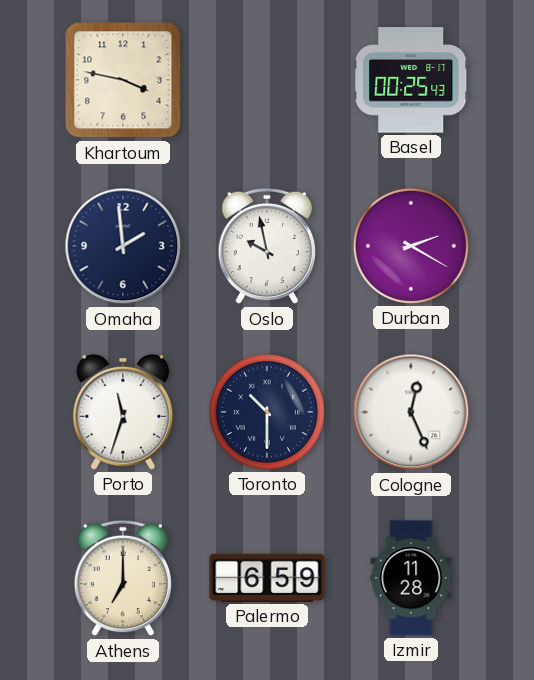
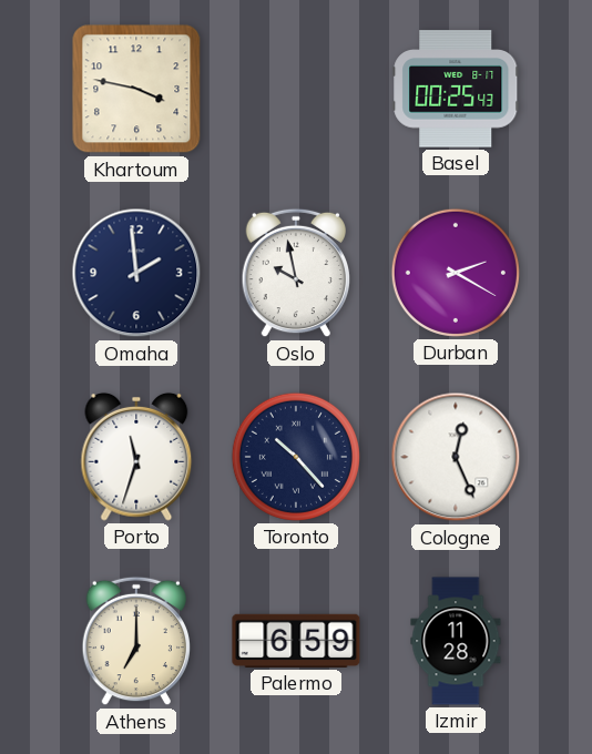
Toronto: 10:30 -> 10:23 (296, 457)
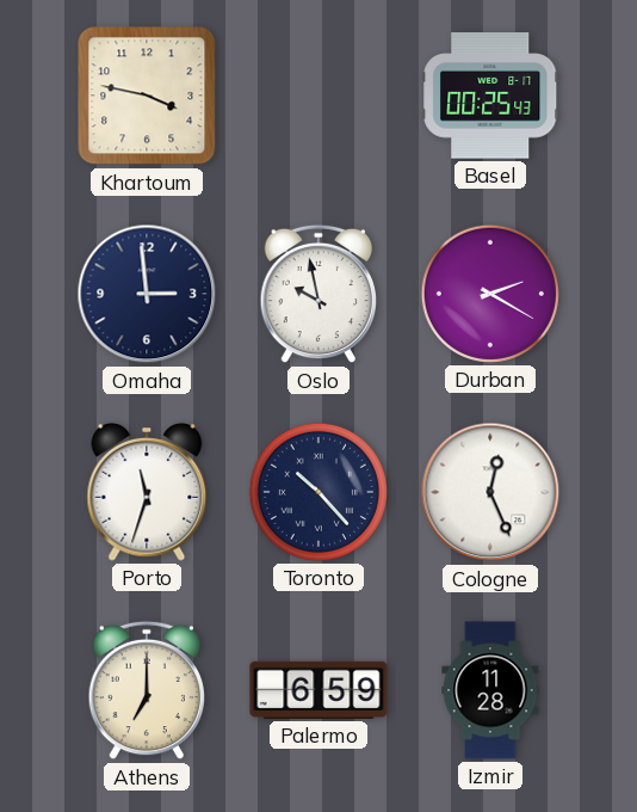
Omaha: 1:59 -> 2:59 (147, 294)
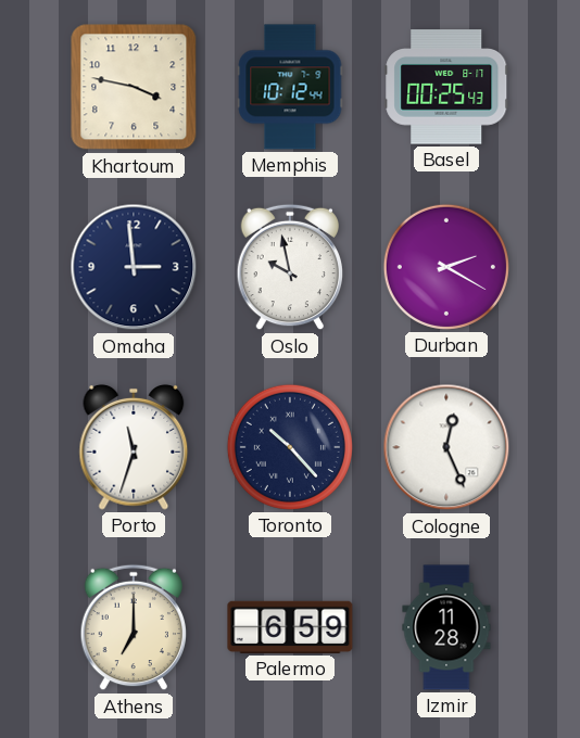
Memphis: none -> 10:12 (290, 87)
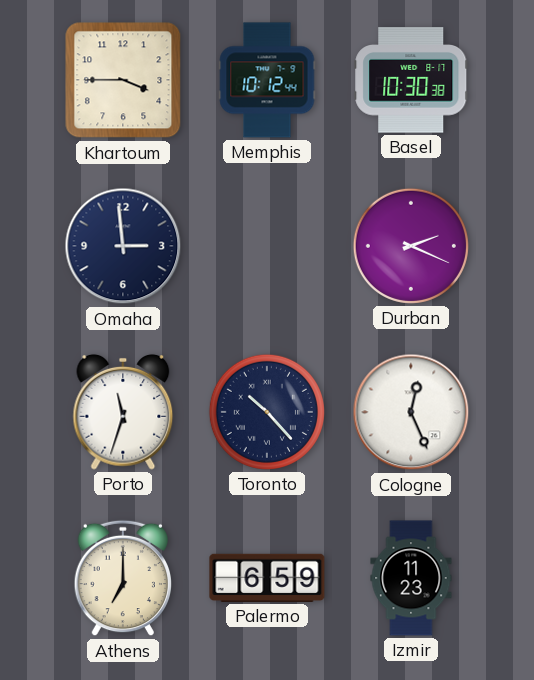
Khartoum: 3:47 -> 3:45 (123, 80)
Basel: 00:25 -> 10:30 (411, 80)
Oslo: 9:58 -> none (289, 267)
Durban: 2:20 -> 2:19 (411, 246)
Izmir: 11:28 -> 11:23 (411, 578)
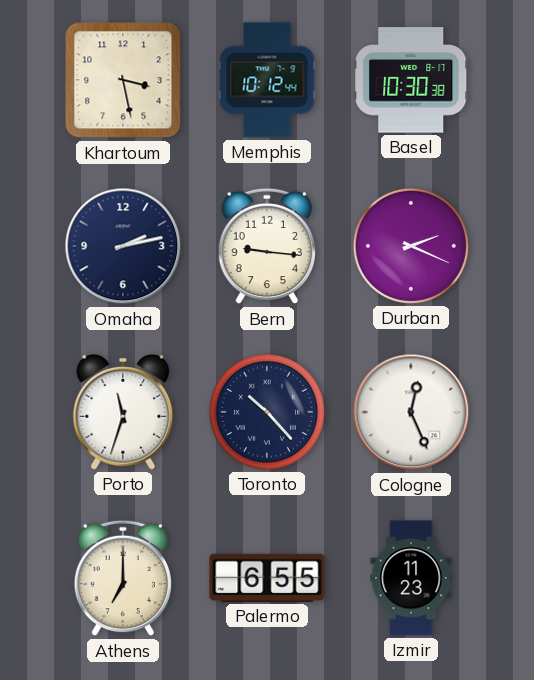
Khartoum: 3:45 -> 3:28 (123, 80)
Omaha: 2:59 -> 2:13 (123, 246)
Bern: none -> 9:16 (266, 246)
Palermo: 6:59 -> 6:55 (267, 578)
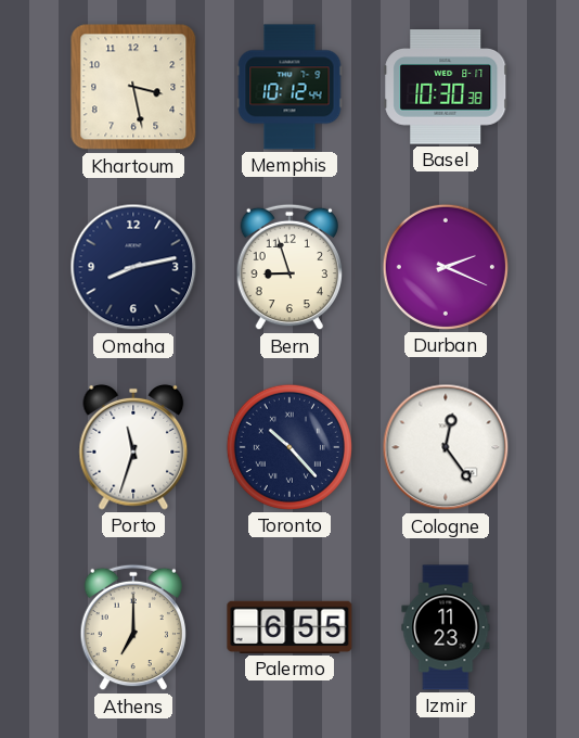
Omaha: 2:13 -> 8:13 (133, 267)
Bern: 9:16 -> 8:57 (288, 267)
Cologne: 12:26 -> 12:24 (446, 447)
